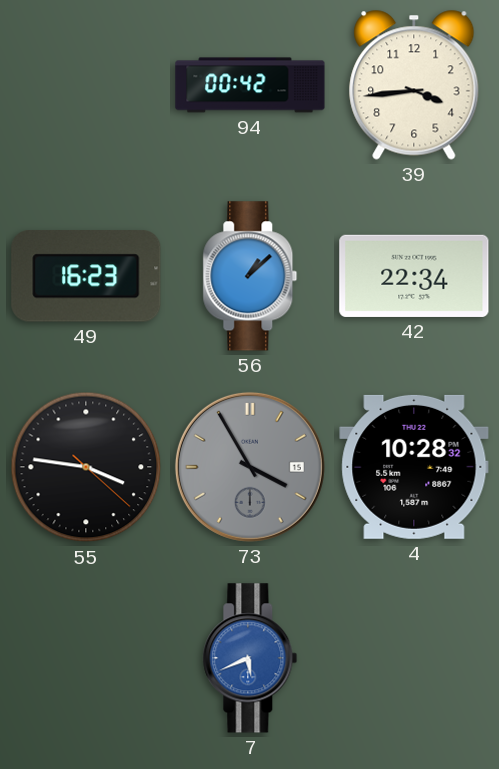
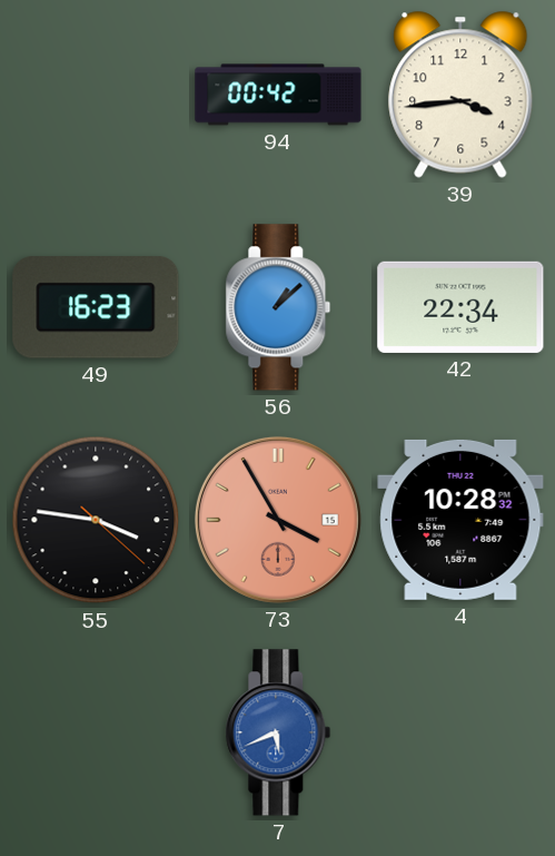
73 dial: grey -> salmon (278, 520)
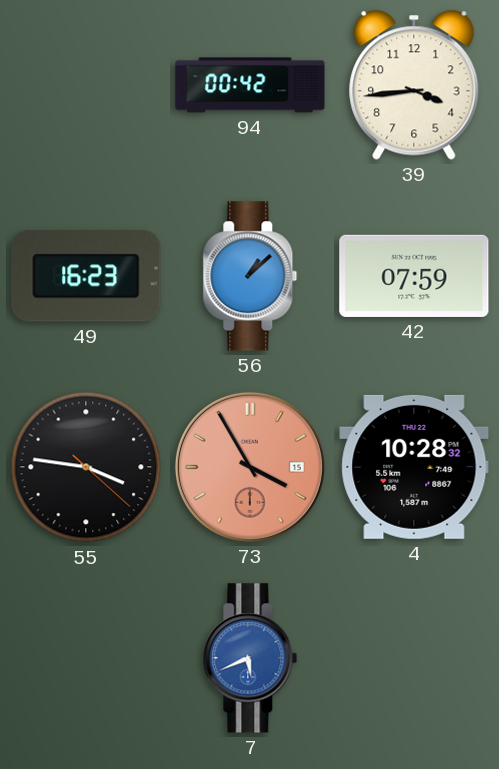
42: 22:34 -> 07:59 (414, 276)
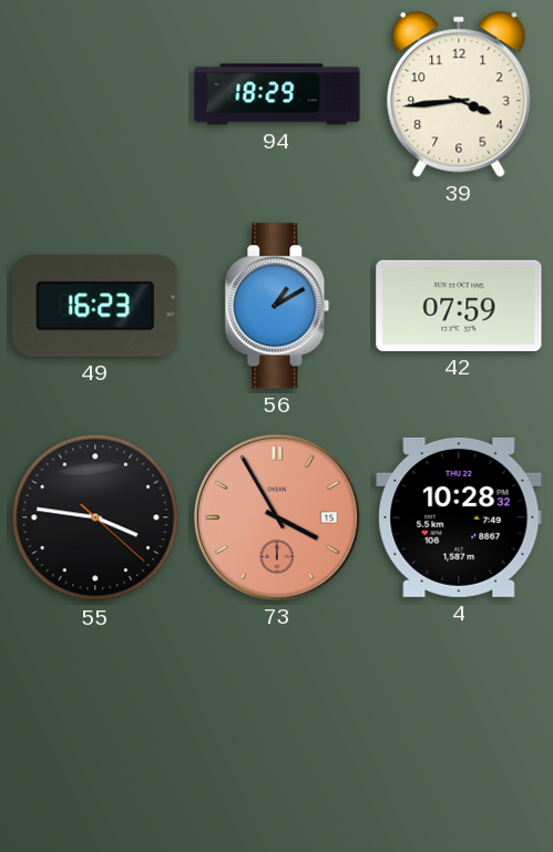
94: 00:42 -> 18:29 (277, 94)
56: 1:08 -> 1:10 (277, 306)
7: 5:41 -> none (250, 658)
